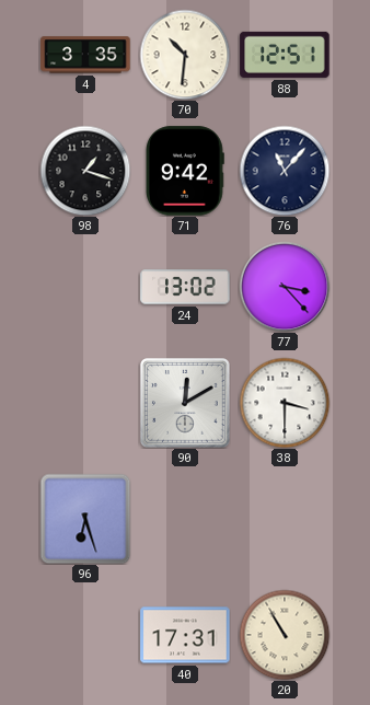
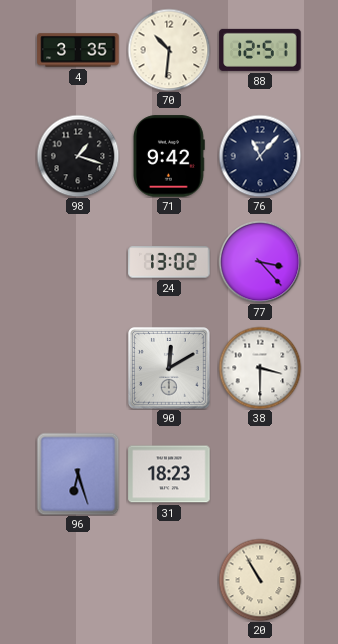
31: none -> 18:23 (169, 474)
40: 17:31 -> none (185, 635)
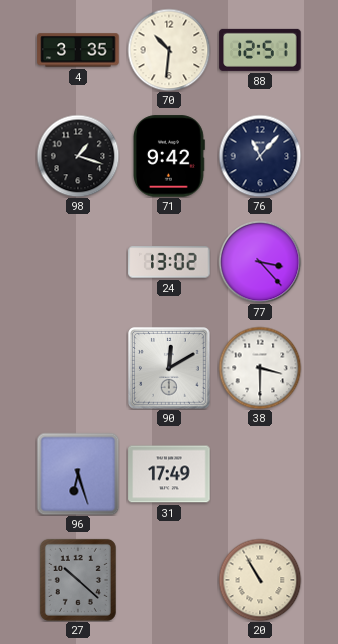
31: 18:23 -> 17:49 (169, 474)
27: none -> 10:22 (78, 580)
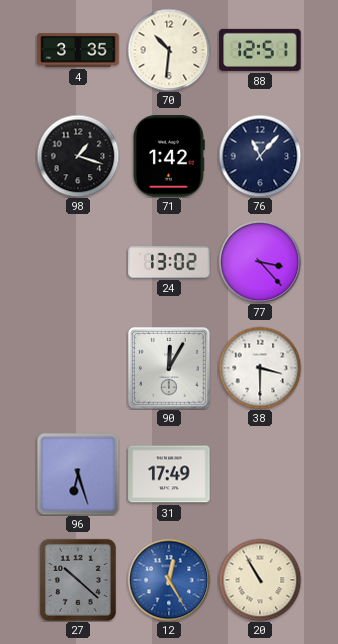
71: 9:42 -> 1:42 (170, 156)
90: 12:10 -> 12:05 (170, 369)
12: none -> 12:25 (169, 580)
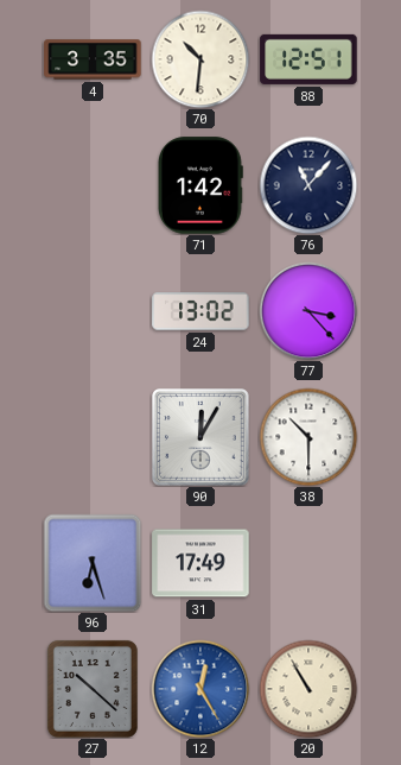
98: 1:18 -> none (78, 156)
38: 3:30 -> 10:30 (308, 437)
